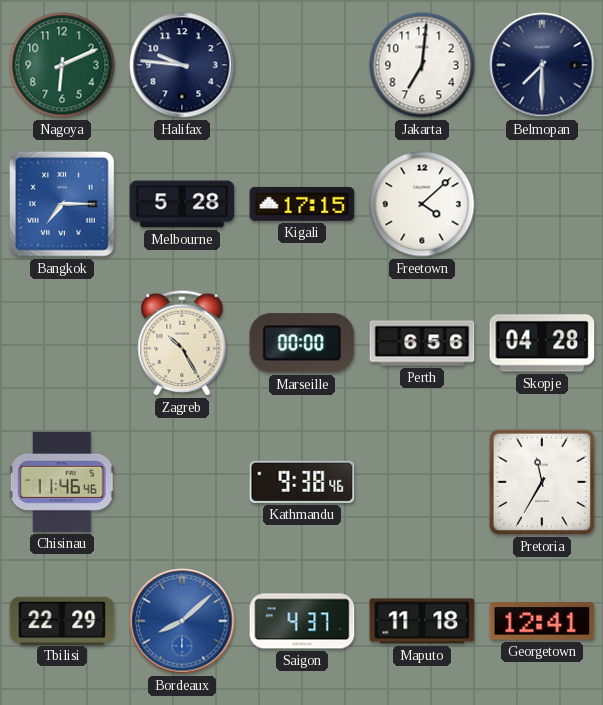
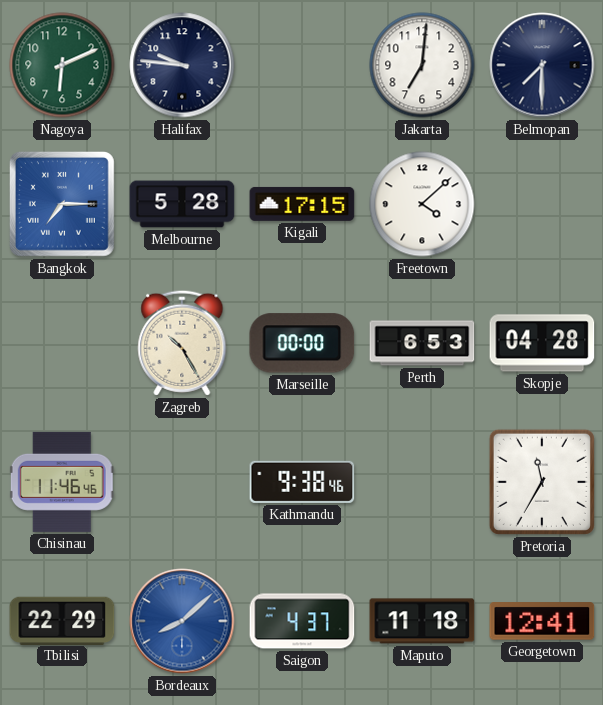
Perth: 6:56 -> 6:53 (422, 343)
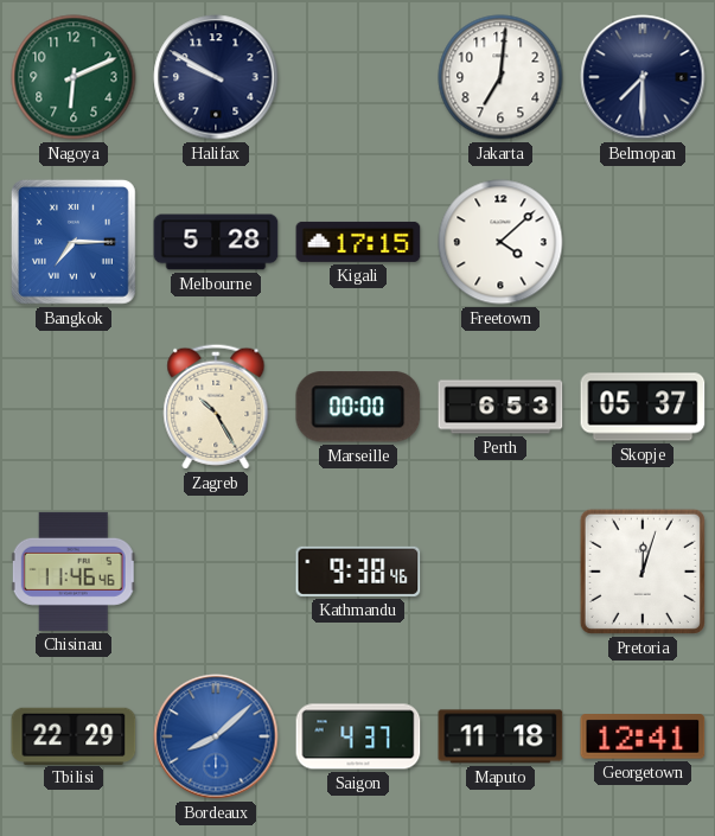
Halifax: 9:46 -> 9:50 (216, 77)
Skopje: 04:28 -> 05:37 (643, 407)
Pretoria: 11:35 -> 12:03 (643, 572)
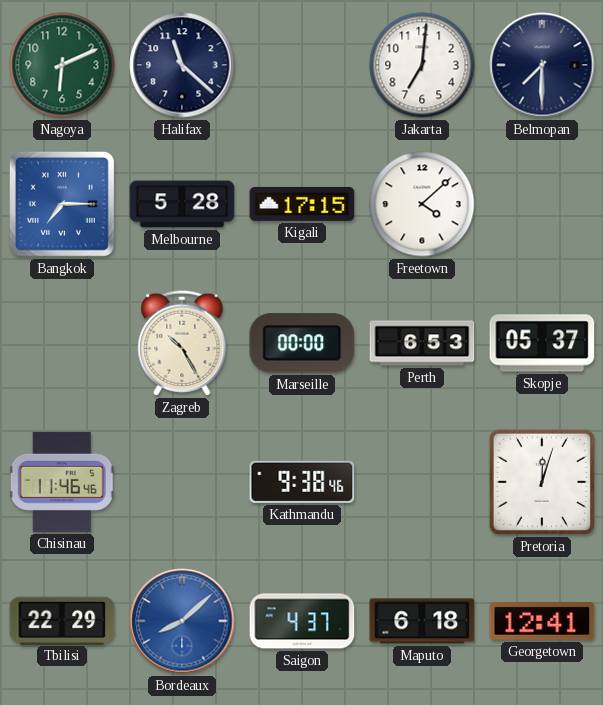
Halifax: 9:50 -> 11:22 (182, 65)
Maputo: 11:18 -> 6:18 (422, 621)
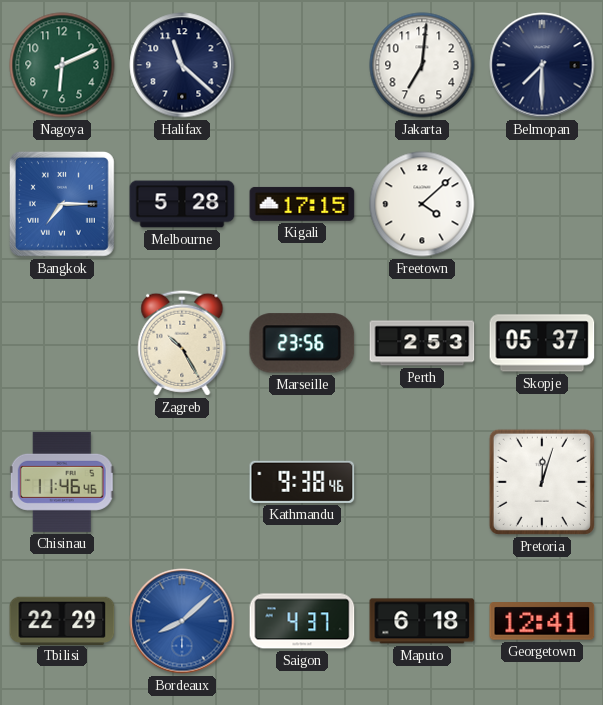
Marseille: 00:00 -> 23:56 (302, 343)
Perth: 6:53 -> 2:53 (422, 343)
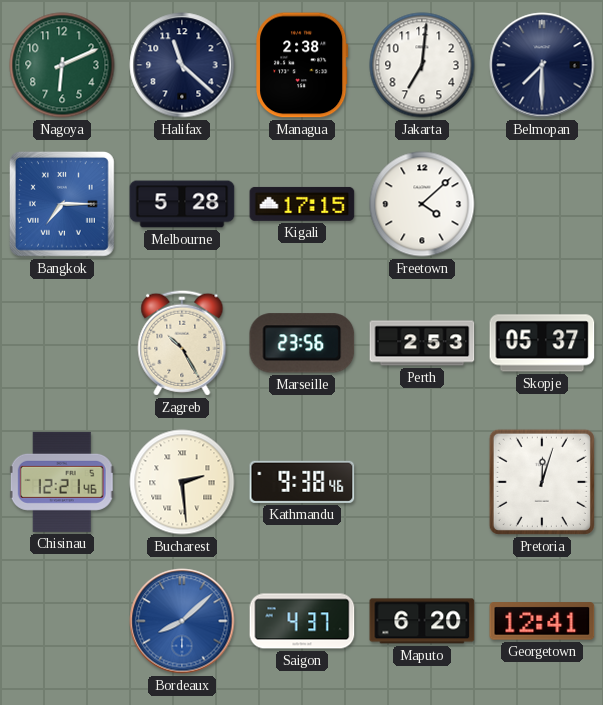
Managua: none -> 2:38 (302, 65)
Chisinau: 11:46 -> 12:21 (62, 482)
Bucharest: none -> 2:29 (182, 482)
Tbilisi: 22:29 -> none (62, 620)
Maputo: 6:18 -> 6:20 (422, 621)
